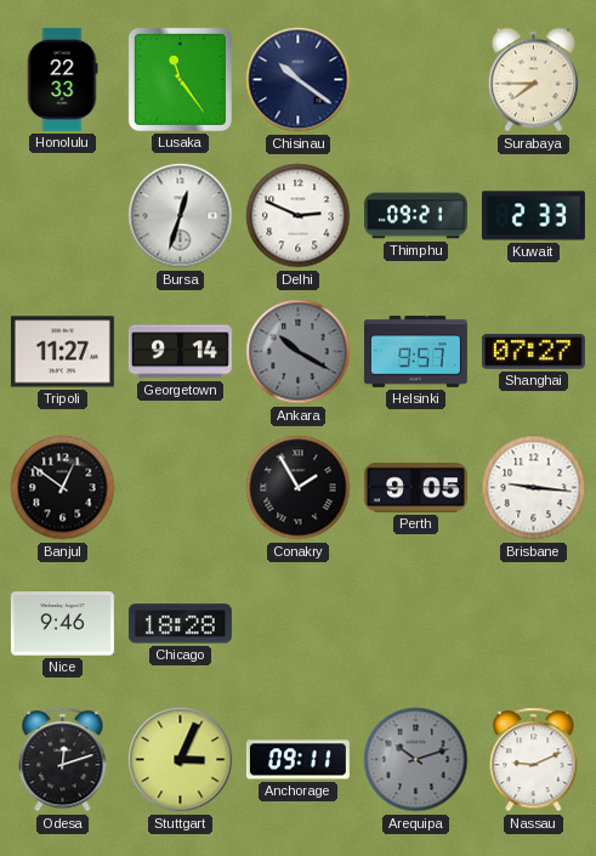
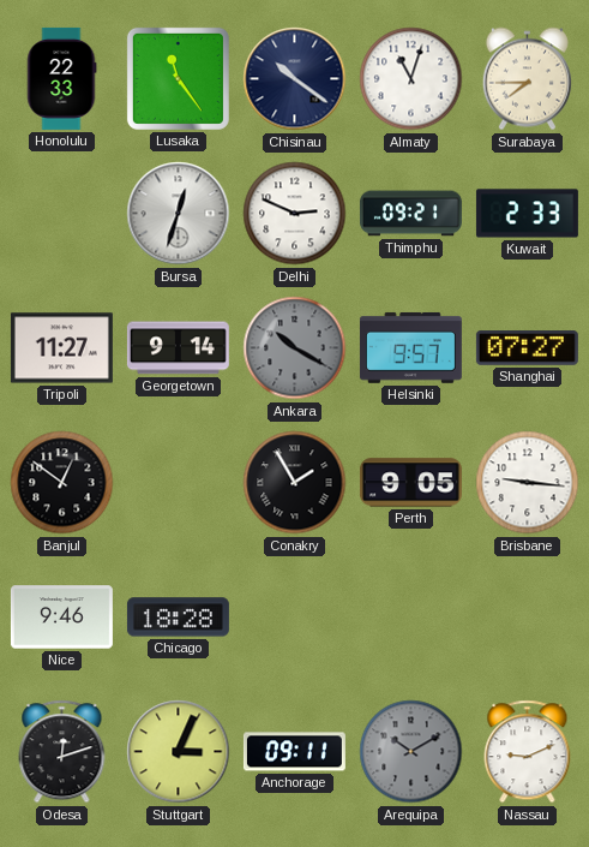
Almaty: none -> 11:03 (411, 79)
Arequipa: 10:12 -> 10:10 (411, 752)
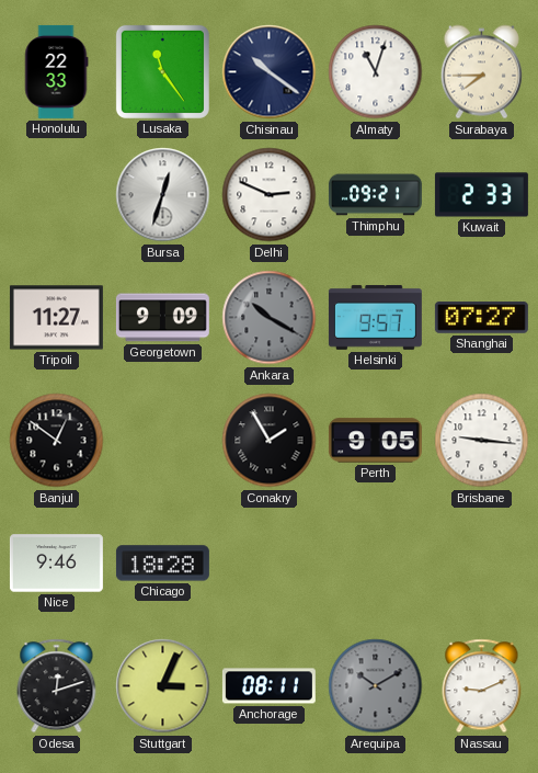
Georgetown: 9:14 -> 9:09 (162, 318)
Anchorage: 09:11 -> 08:11 (268, 686)
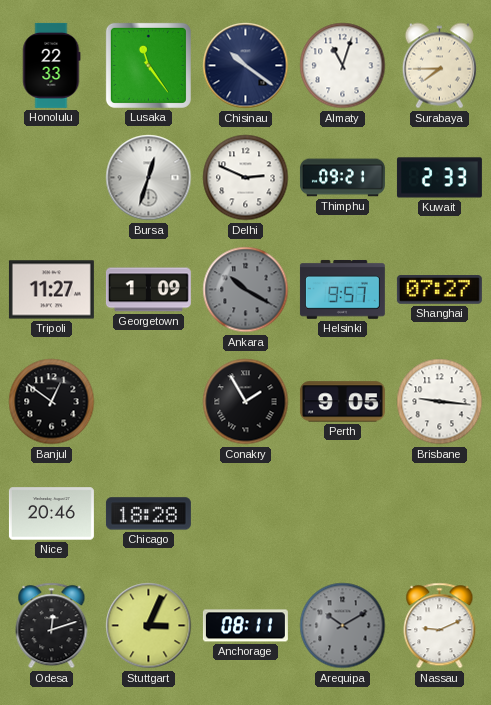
Georgetown: 9:09 -> 1:09 (148, 290)
Nice: 9:46 -> 20:46 (51, 514)
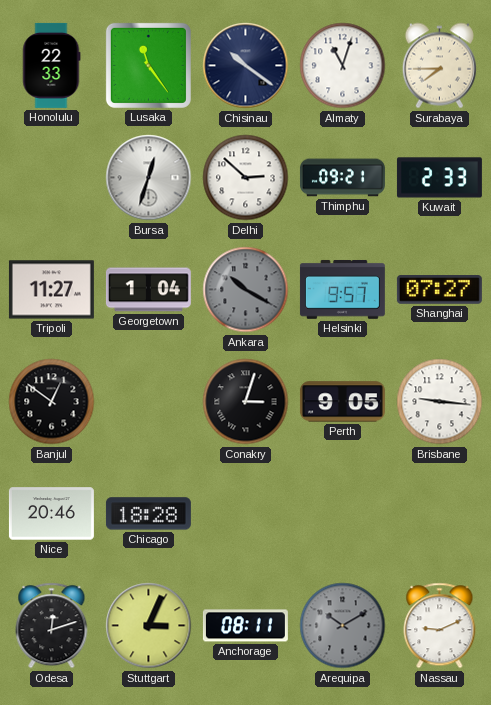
Delhi: 2:49 -> 2:52 (246, 178)
Georgetown: 1:09 -> 1:04 (148, 290)
Conakry: 1:55 -> 3:03 (246, 402)
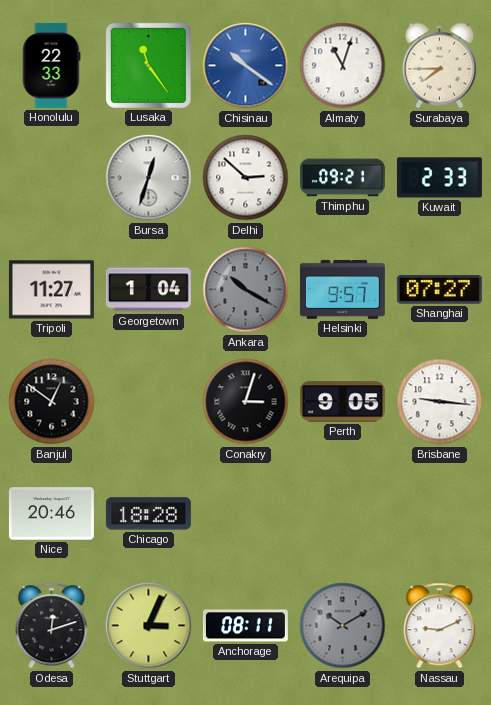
Chisinau dial: navy -> blue (246, 66)
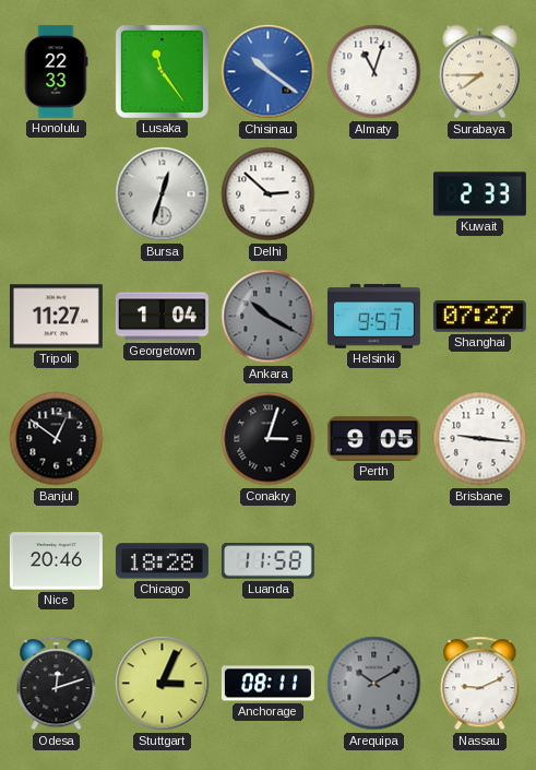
Thimphu: 09:21 -> none (342, 178)
Luanda: none -> 11:58 (267, 561)
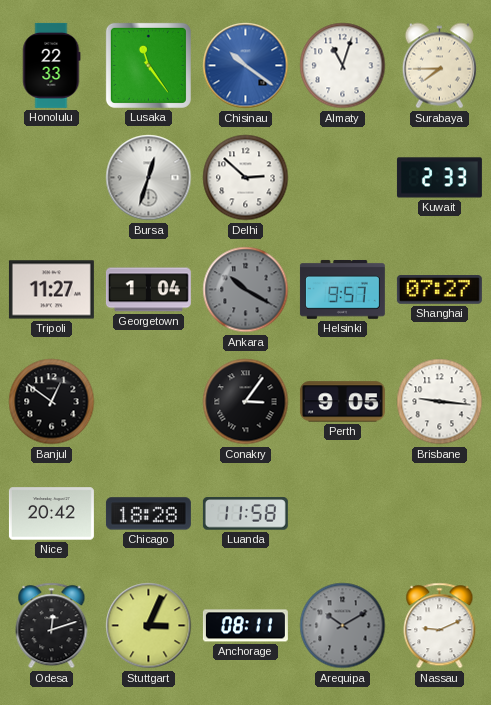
Conakry: 3:03 -> 3:06 (246, 402)
Nice: 20:46 -> 20:42 (51, 514)
